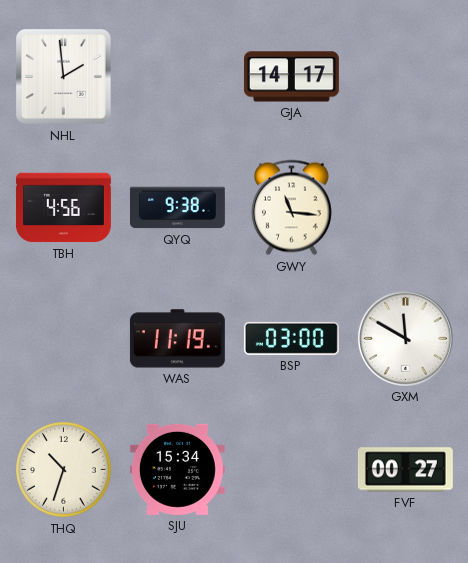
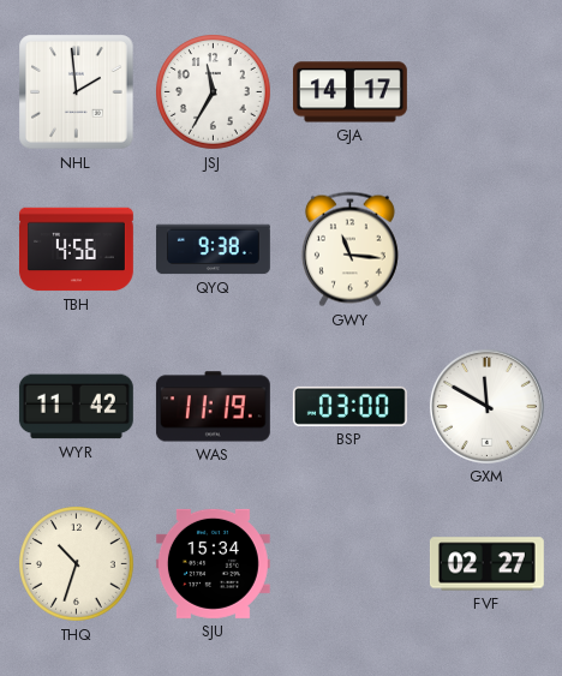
JSJ: none -> 11:35 (214, 92)
WYR: none -> 11:42 (76, 407)
FVF: 00:27 -> 02:27 (486, 564)
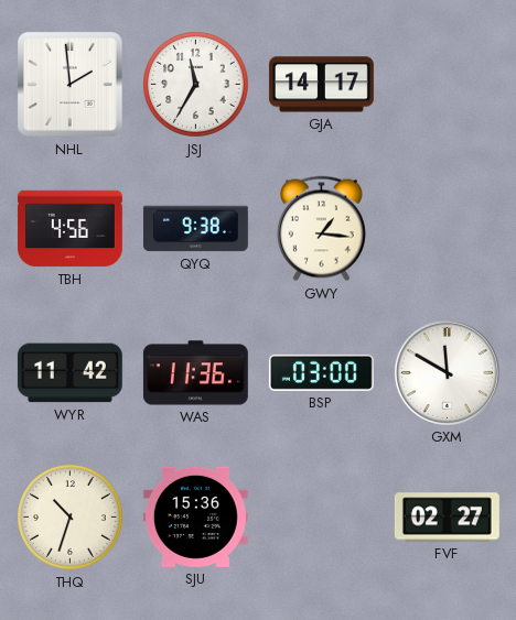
GWY: 11:16 -> 1:16 (321, 229)
WAS: 11:19 -> 11:36 (195, 373)
SJU: 15:34 -> 15:36 (195, 516)
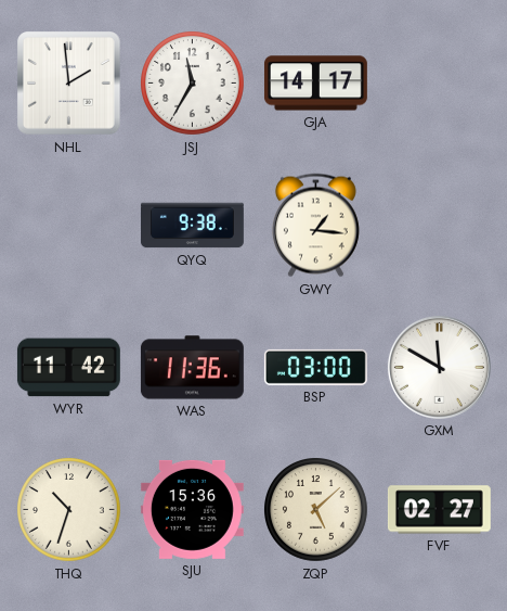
TBH: 4:56 -> none (69, 229)
ZQP: none -> 5:08 (316, 510)
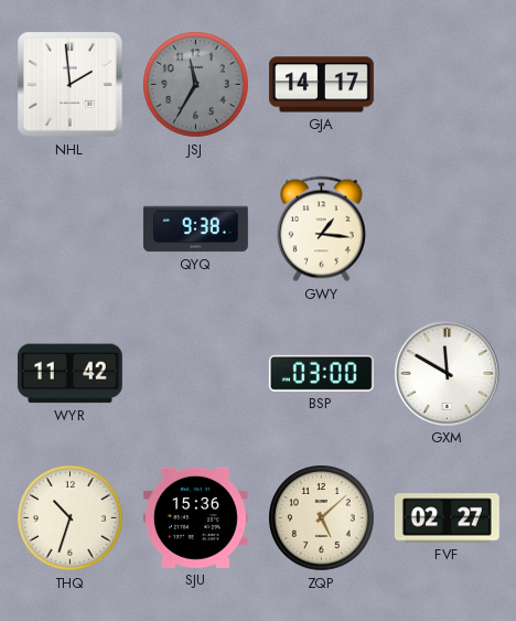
JSJ dial: white -> grey (196, 85)
WAS: 11:36 -> none (192, 368)
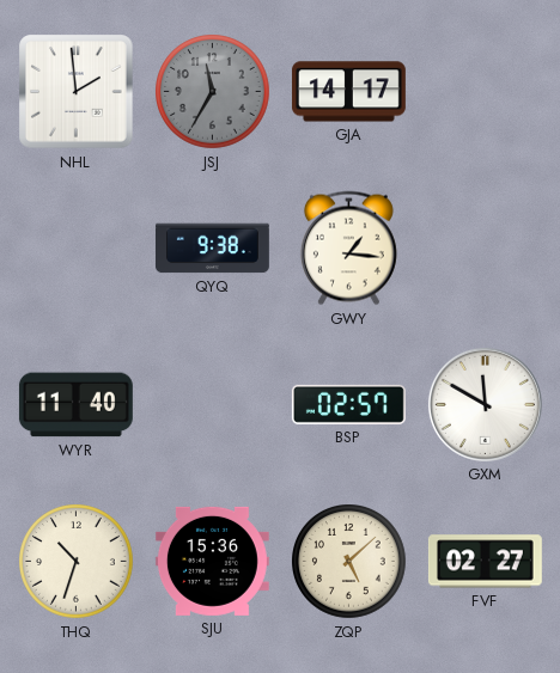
WYR: 11:42 -> 11:40 (75, 405)
BSP: 03:00 -> 02:57 (348, 404)
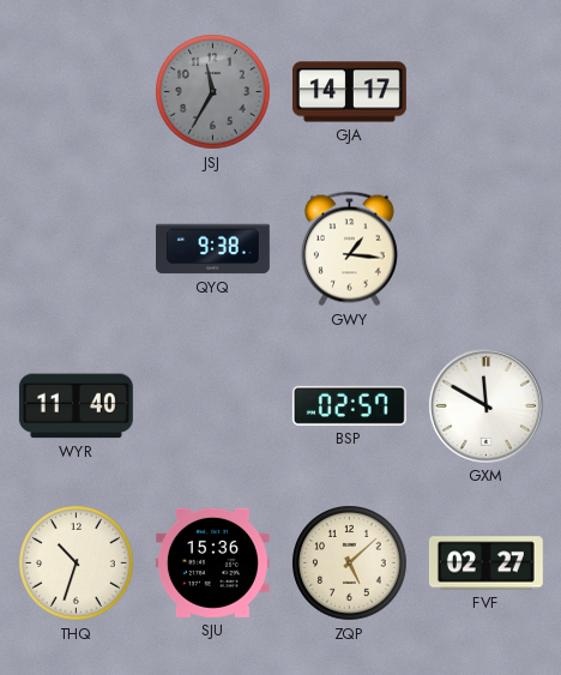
NHL: 1:59 -> none (77, 92)
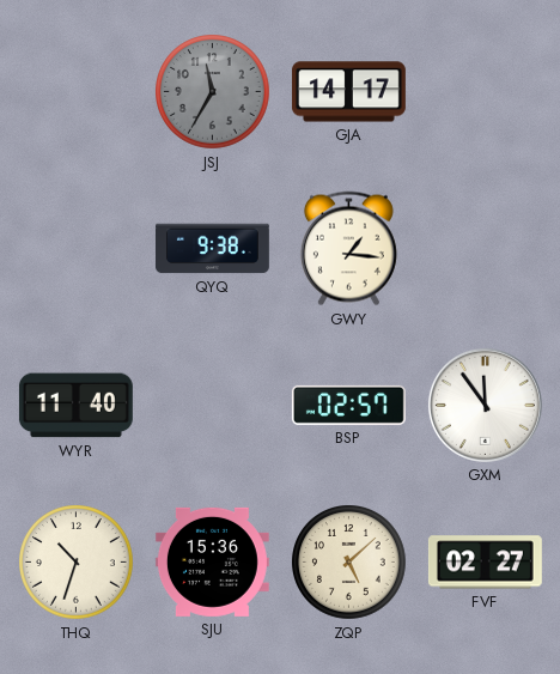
GXM: 11:50 -> 11:54 (485, 405)
